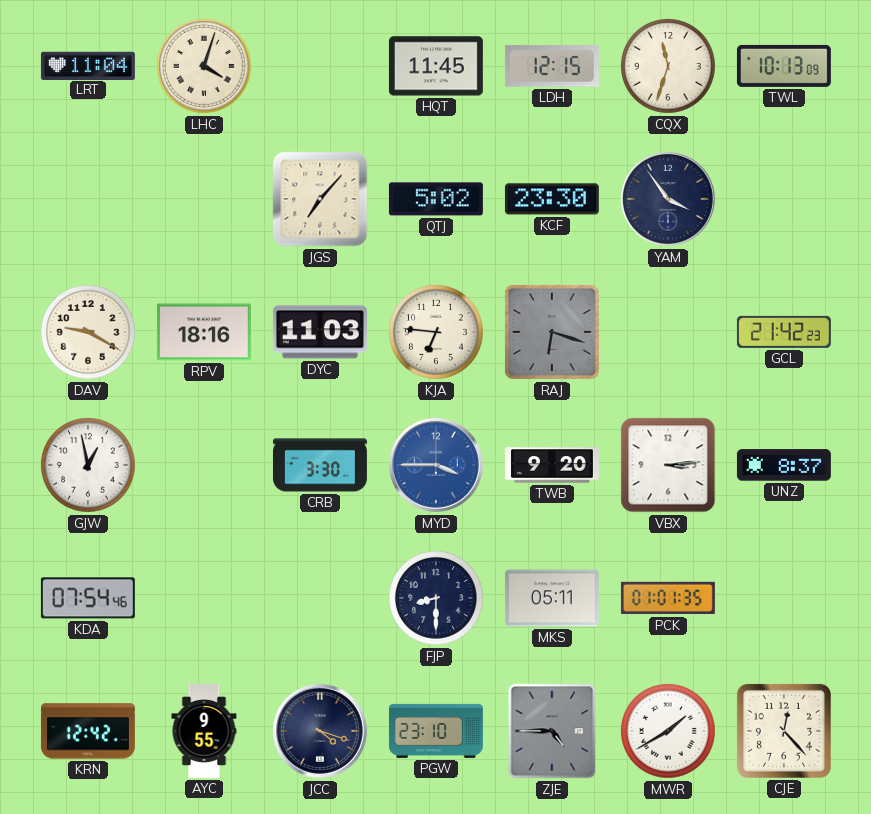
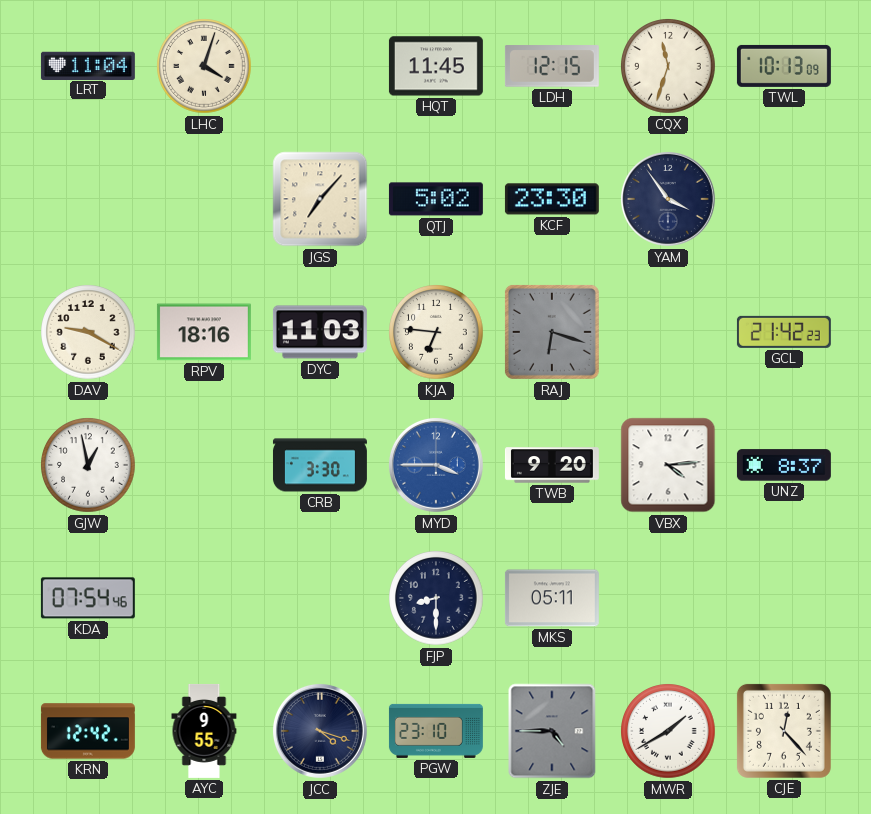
VBX: 3:14 -> 4:14 (668, 465)
PCK: 01:01 -> none (668, 598)
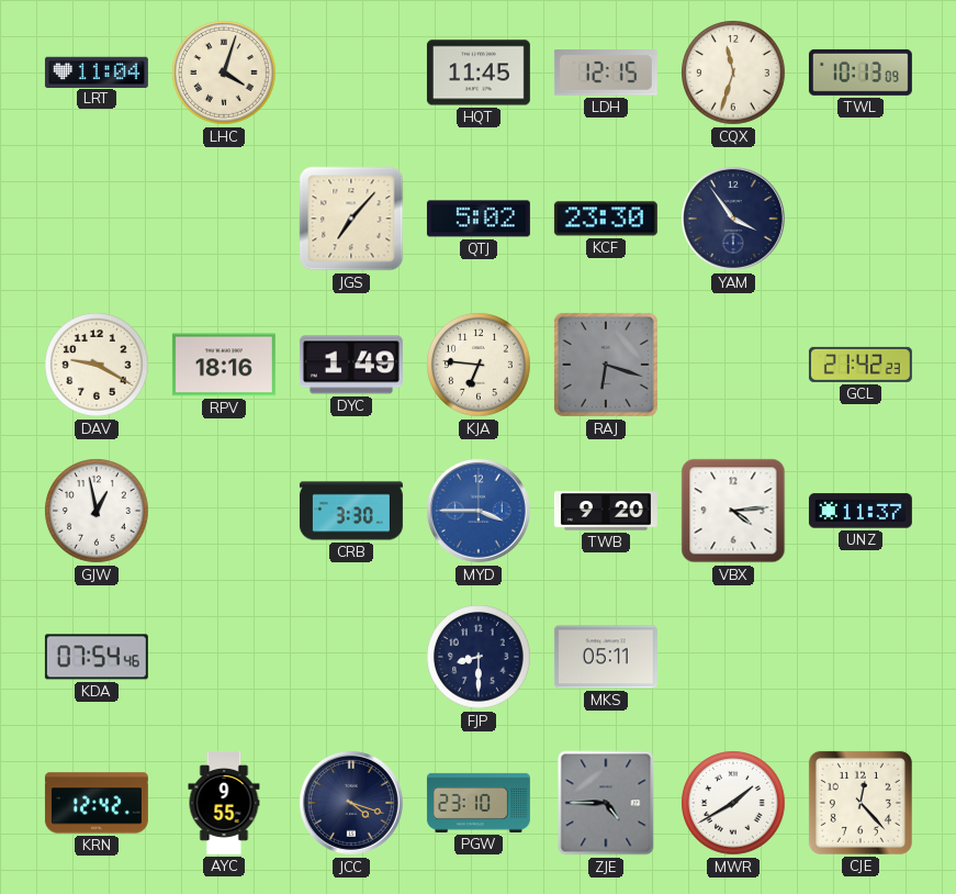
DYC: 11:03 -> 1:49 (351, 365)
UNZ: 8:37 -> 11:37 (861, 511)
